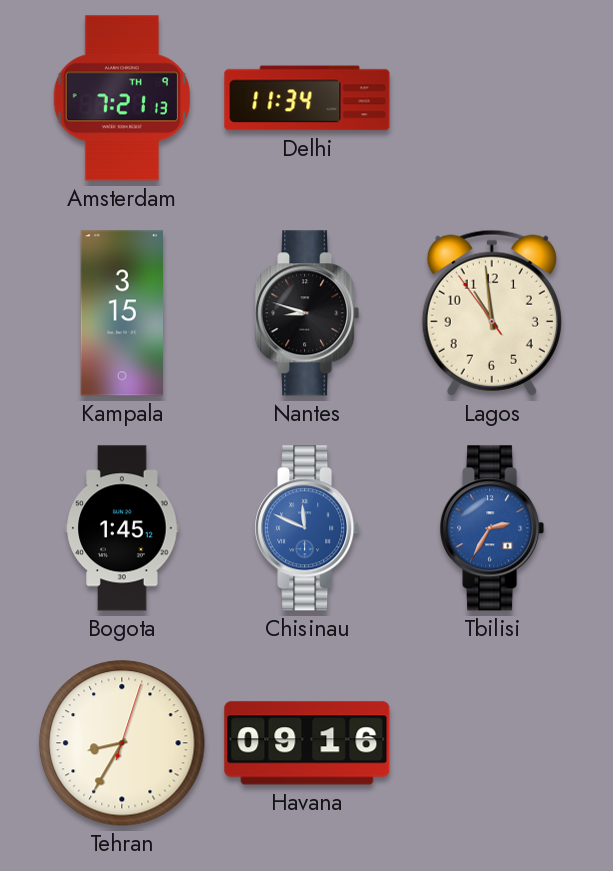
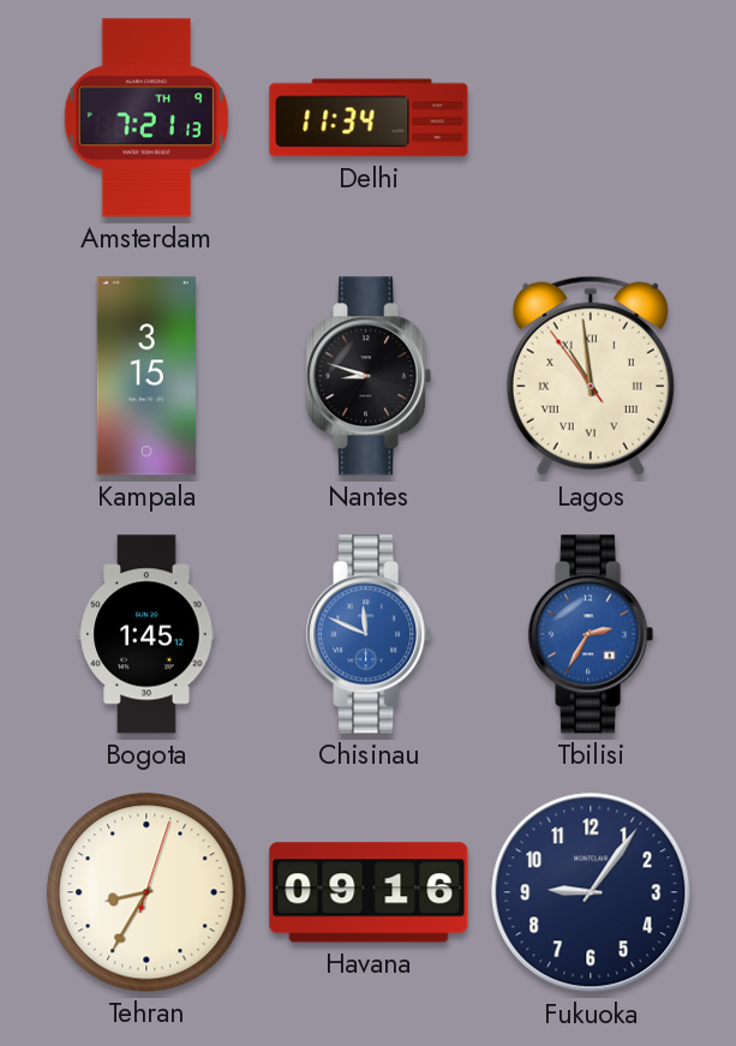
Lagos numerals: Arabic -> Roman (591, 376)
Fukuoka: none -> 9:06 (591, 892)
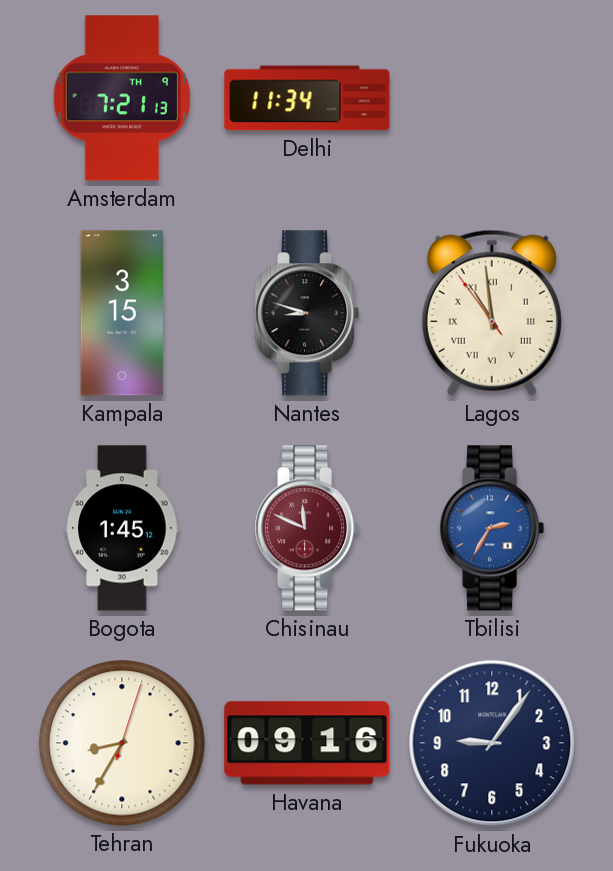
Chisinau dial: blue -> burgundy (307, 528)
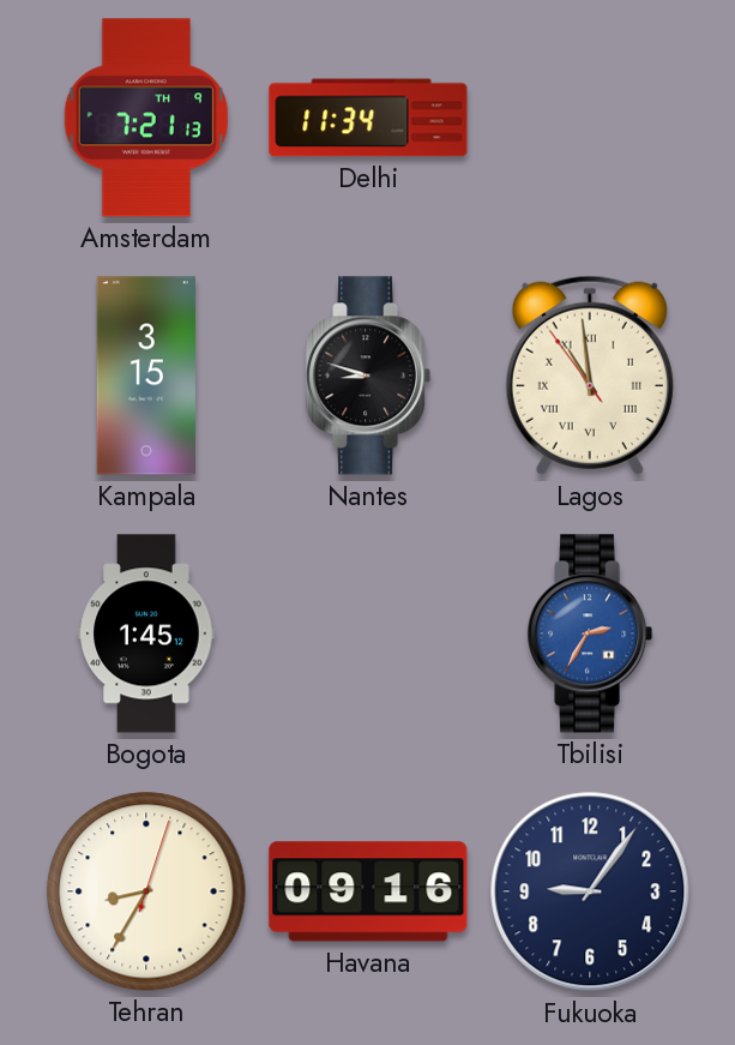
Chisinau: 11:49 -> none (307, 528)
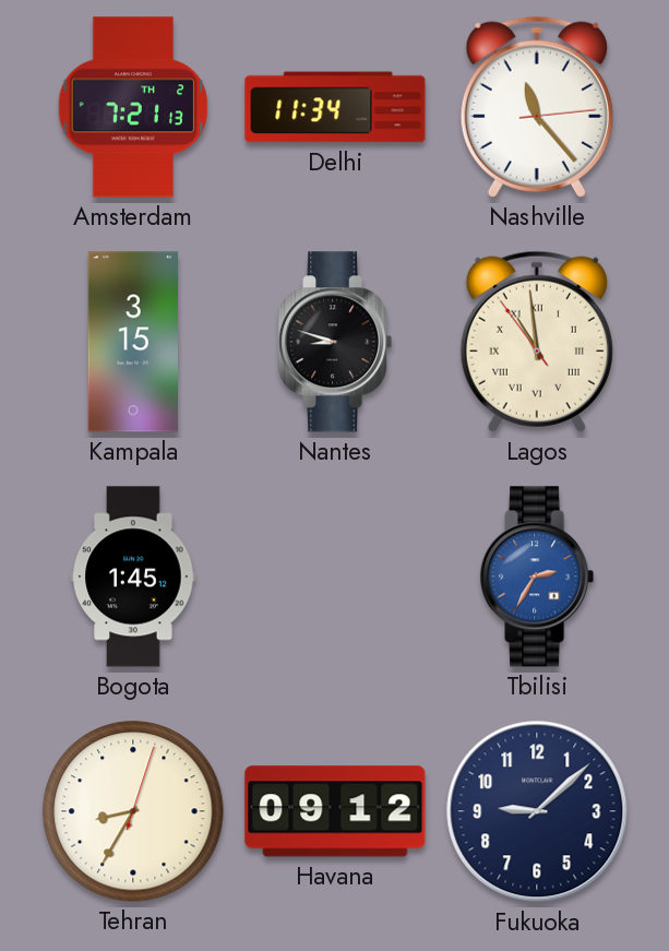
Amsterdam date: TH 9 -> TH 2 (132, 107)
Nashville: none -> 11:23 (537, 107)
Havana: 09:16 -> 09:12 (335, 811)
Fukuoka: 9:06 -> 9:08 (537, 811)
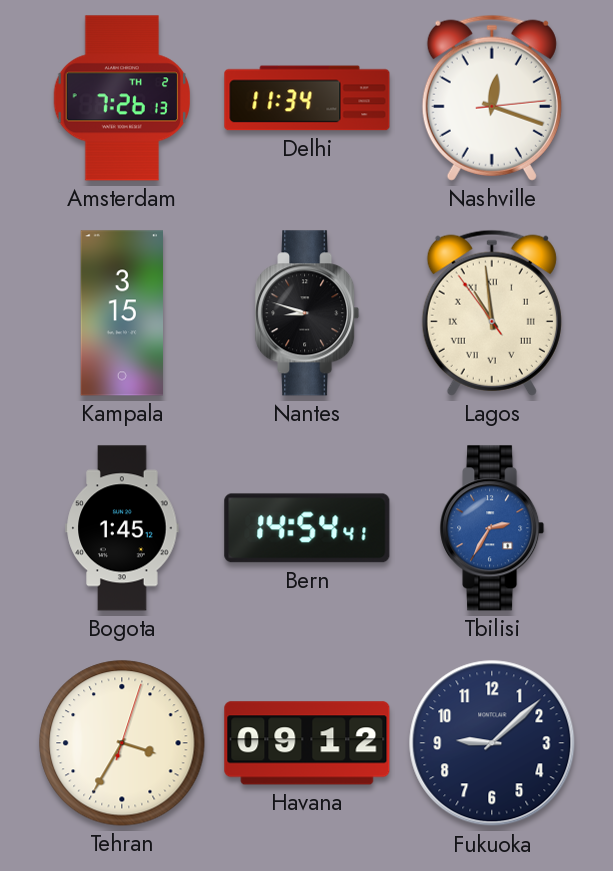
Amsterdam: 7:21 -> 7:26 (121, 98)
Nashville: 11:23 -> 12:18 (492, 98)
Bern: none -> 14:54 (307, 528)
Tehran: 8:35 -> 3:35 (122, 743)
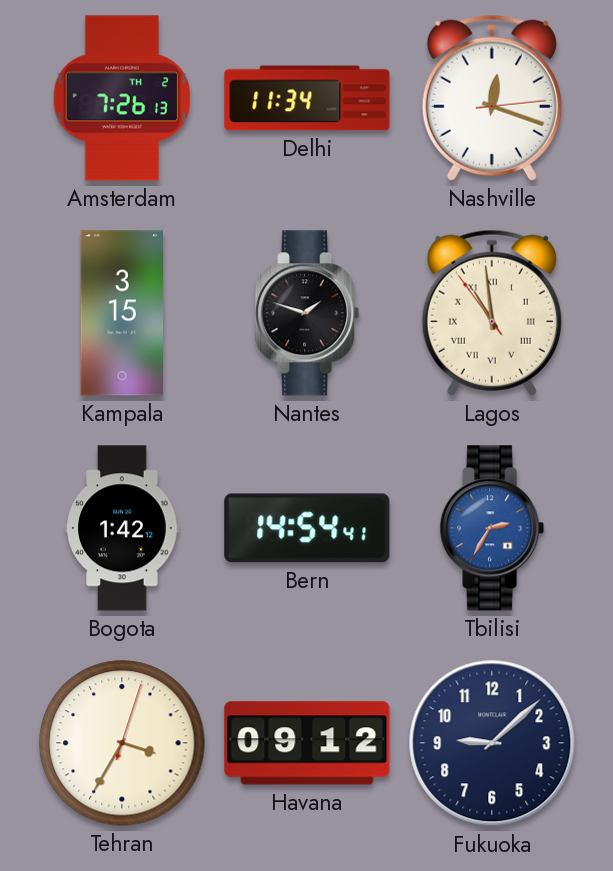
Nantes: 8:48 -> 1:48 (307, 313)
Bogota: 1:45 -> 1:42 (122, 528)
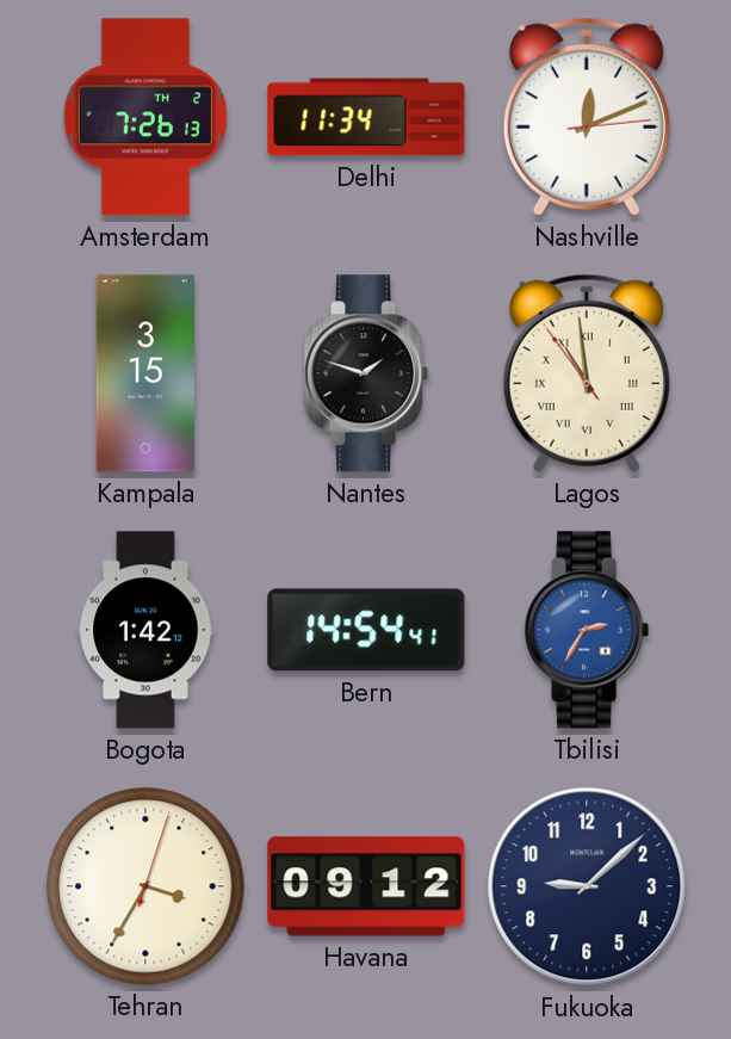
Nashville: 12:18 -> 12:11 (587, 117)
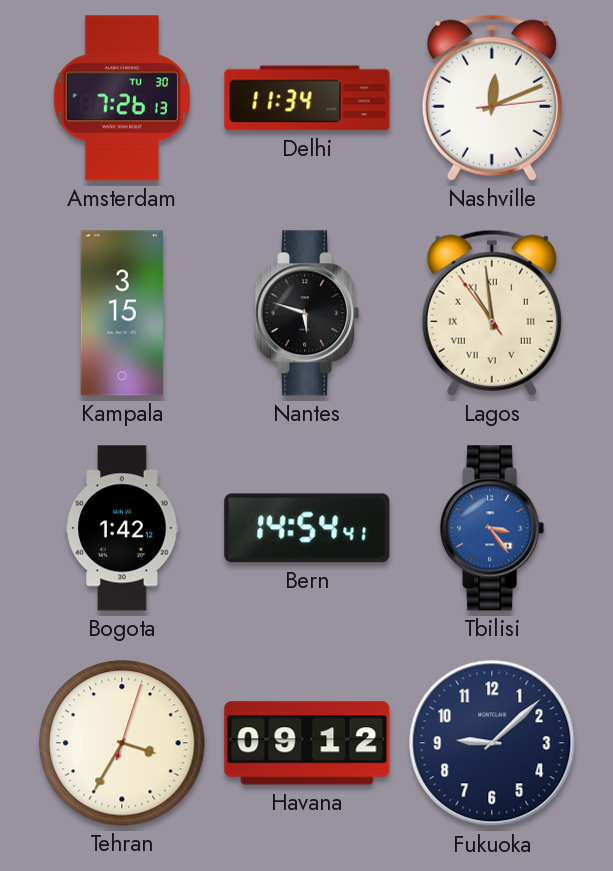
Amsterdam date: TH 2 -> TU 30 (121, 98)
Nantes: 1:48 -> 5:48 (307, 313)
Tbilisi: 2:35 -> 3:24 (492, 528)
